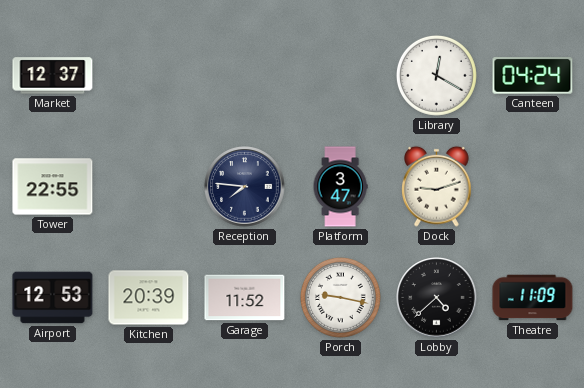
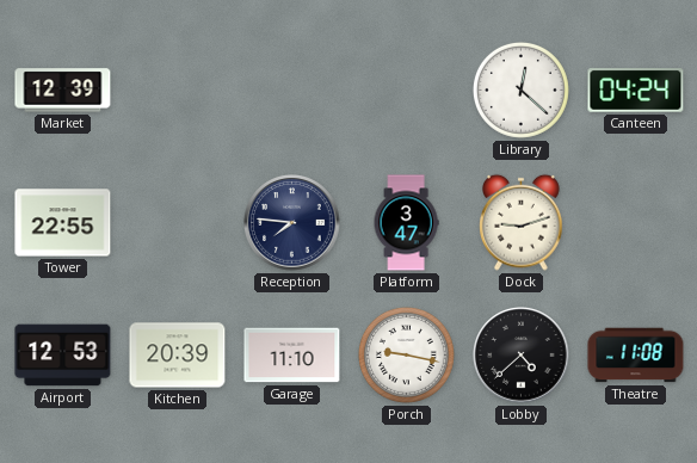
Market: 12:37 -> 12:39 (63, 91)
Library: 12:20 -> 12:22 (520, 89)
Garage: 11:52 -> 11:10 (292, 356)
Theatre: 11:09 -> 11:08 (636, 356)
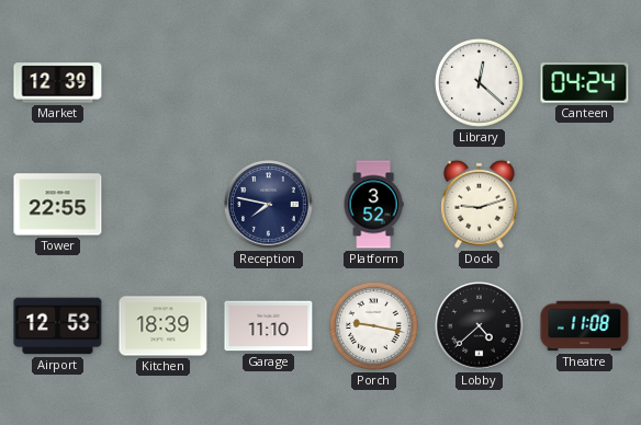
Reception: 7:46 -> 7:47 (269, 205)
Platform: 3:47 -> 3:52 (373, 205)
Kitchen: 20:39 -> 18:39 (164, 326)
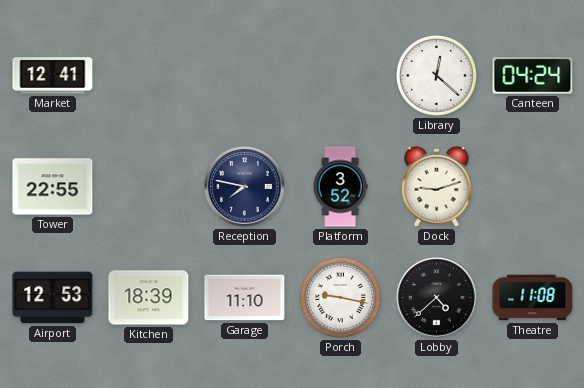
Market: 12:39 -> 12:41 (53, 76)
